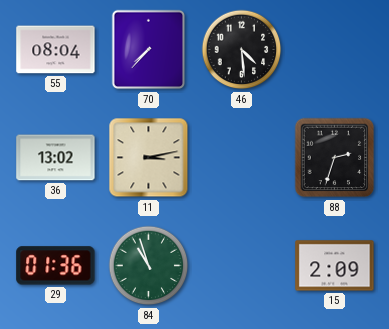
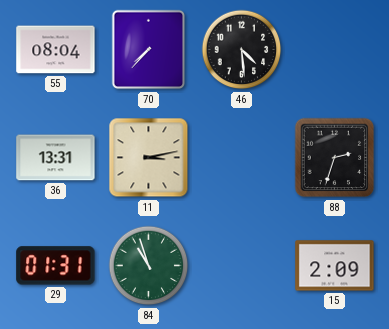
36: 13:02 -> 13:31 (56, 158)
29: 01:36 -> 01:31 (56, 266)
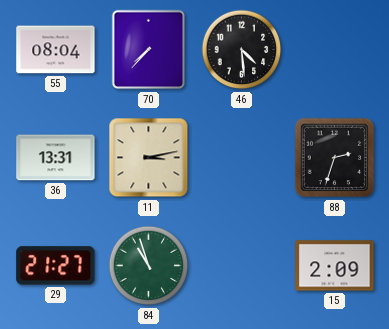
29: 01:31 -> 21:27 (56, 266)
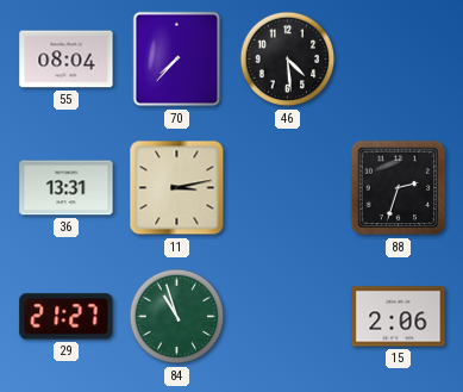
15: 2:09 -> 2:06 (399, 317)
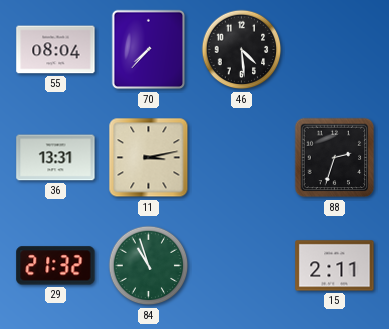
29: 21:27 -> 21:32 (56, 266)
15: 2:06 -> 2:11 (335, 266)
